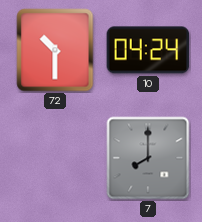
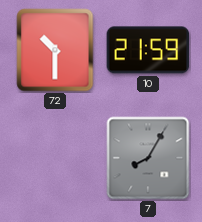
10: 04:24 -> 21:59 (148, 50)
7: 8:00 -> 8:05 (148, 158)
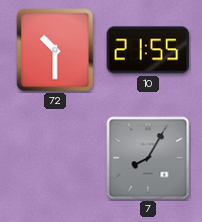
10: 21:59 -> 21:55 (148, 50)
